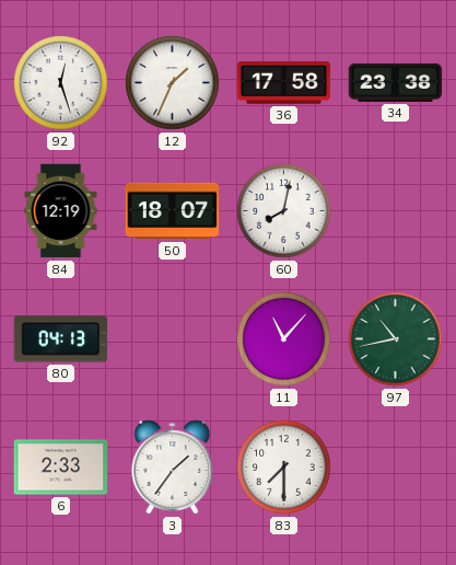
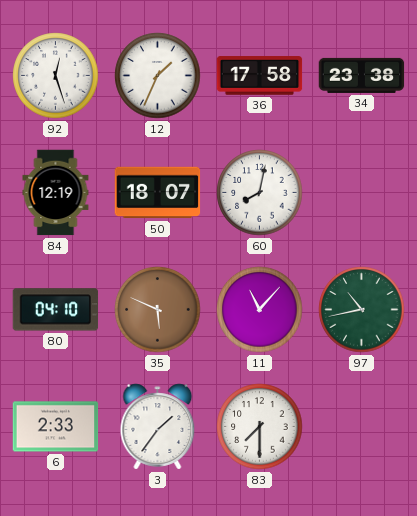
80: 04:13 -> 04:10 (56, 310)
35: none -> 5:49 (158, 310)
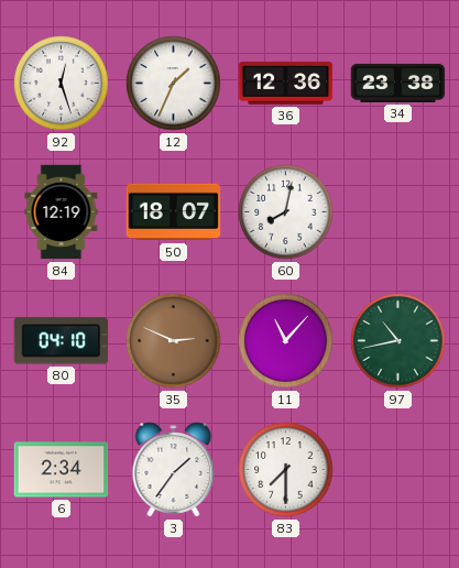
36: 17:58 -> 12:36 (286, 84)
35: 5:49 -> 2:49 (174, 341)
6: 2:33 -> 2:34 (62, 470)
